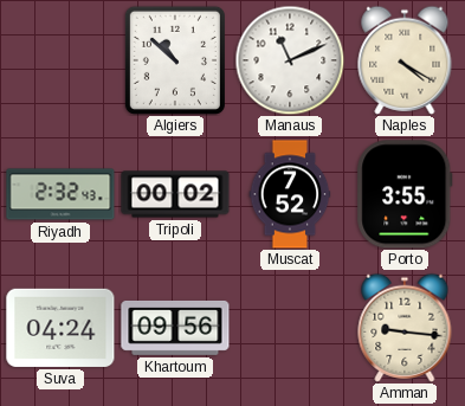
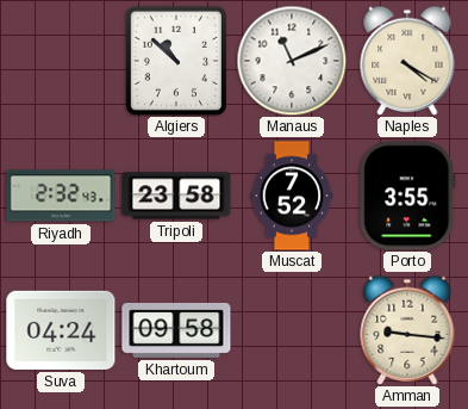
Tripoli: 00:02 -> 23:58 (176, 196)
Khartoum: 09:56 -> 09:58 (176, 330)
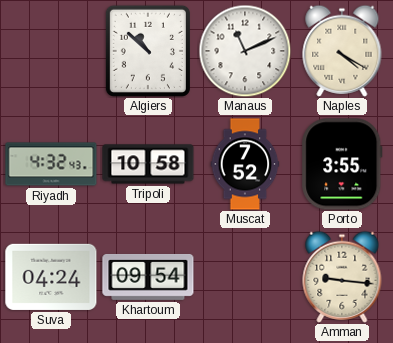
Riyadh: 2:32 -> 4:32 (51, 164)
Tripoli: 23:58 -> 10:58 (148, 164)
Khartoum: 09:58 -> 09:54 (148, 277)
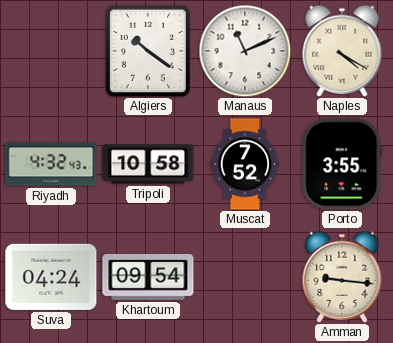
Algiers: 10:52 -> 10:21 (148, 51)
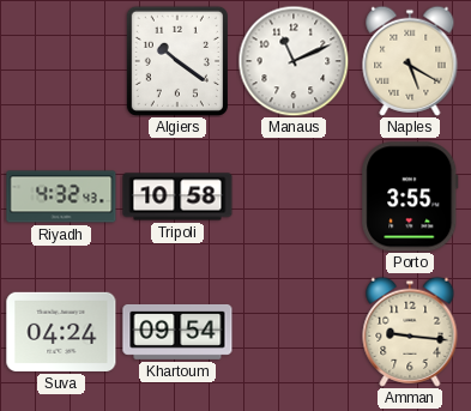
Naples: 4:20 -> 5:20 (410, 61)
Muscat: 7:52 -> none (245, 164)
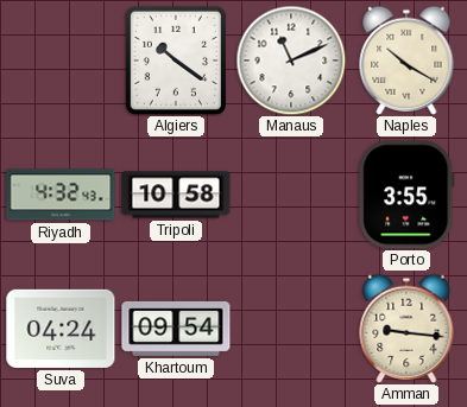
Naples: 5:20 -> 10:20 (406, 61)
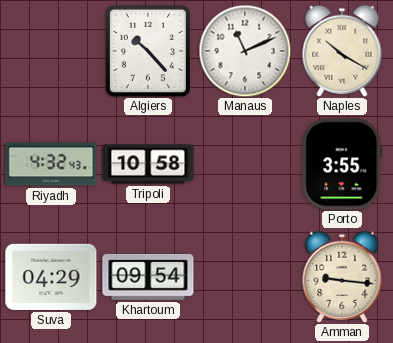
Algiers: 10:21 -> 10:23 (148, 51)
Suva: 04:24 -> 04:29 (51, 277)
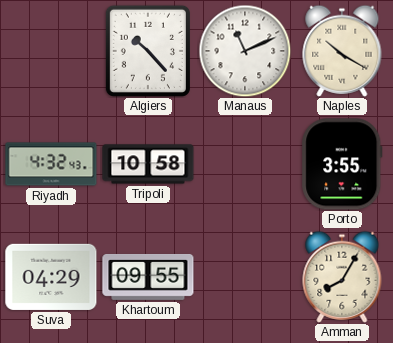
Khartoum: 09:54 -> 09:55 (148, 277)
Amman: 9:16 -> 8:05 (342, 277)
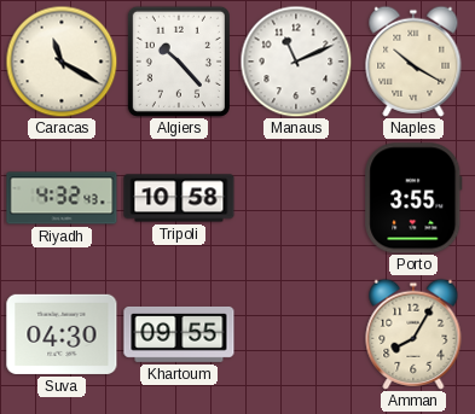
Caracas: none -> 11:20 (62, 62)
Suva: 04:29 -> 04:30 (62, 334)
